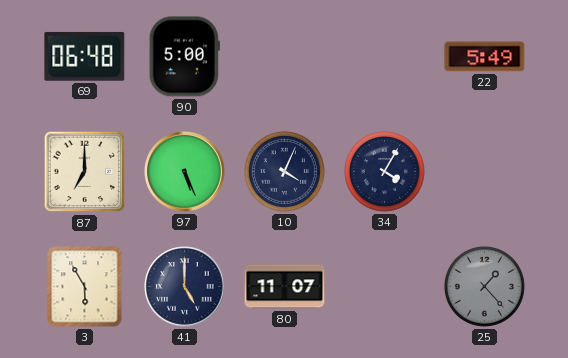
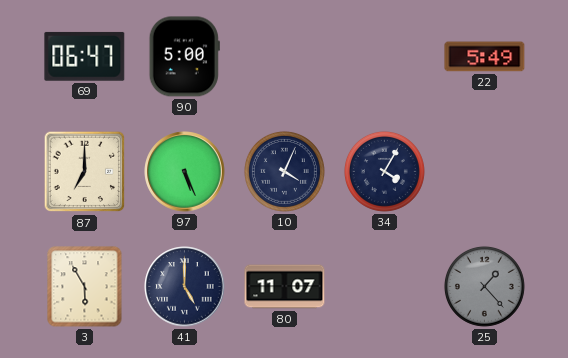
69: 06:48 -> 06:47 (85, 56)
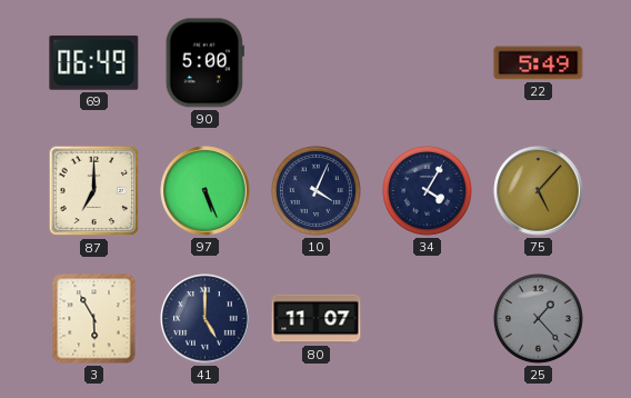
69: 06:47 -> 06:49 (94, 62)
75: none -> 5:07 (539, 191)
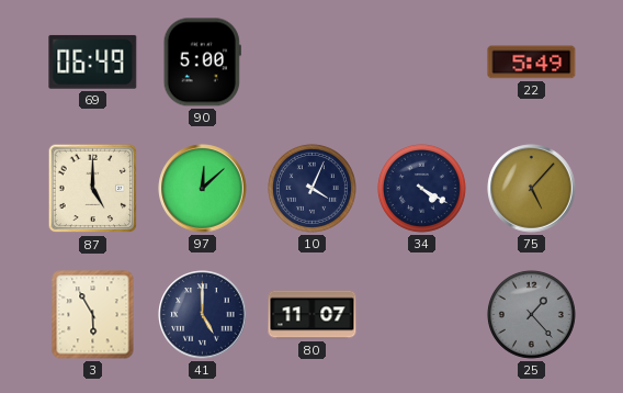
87: 7:00 -> 5:00 (93, 189)
97: 5:26 -> 12:08 (203, 189)
34: 4:05 -> 4:20 (421, 188)
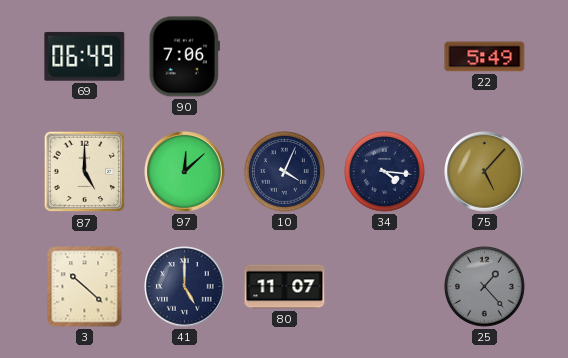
90: 5:00 -> 7:06 (184, 57)
34: 4:20 -> 4:16 (384, 171)
3: 5:55 -> 10:22 (85, 287)
